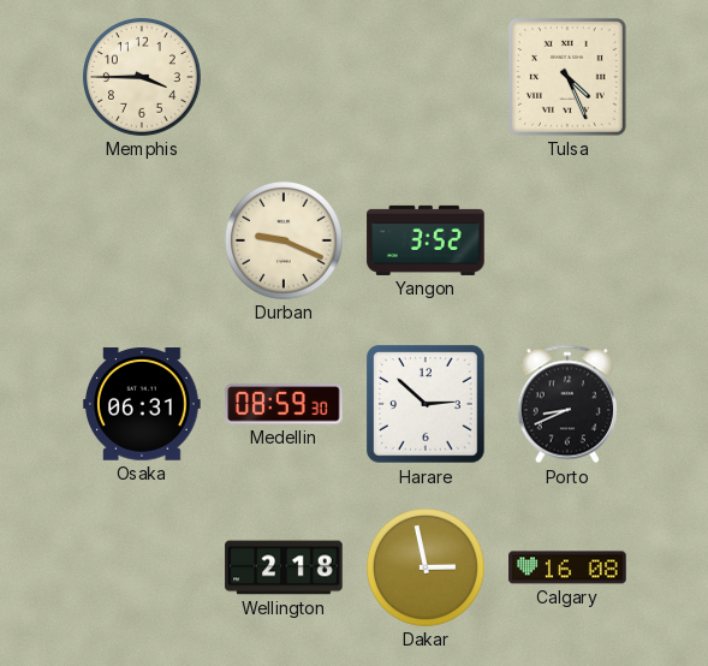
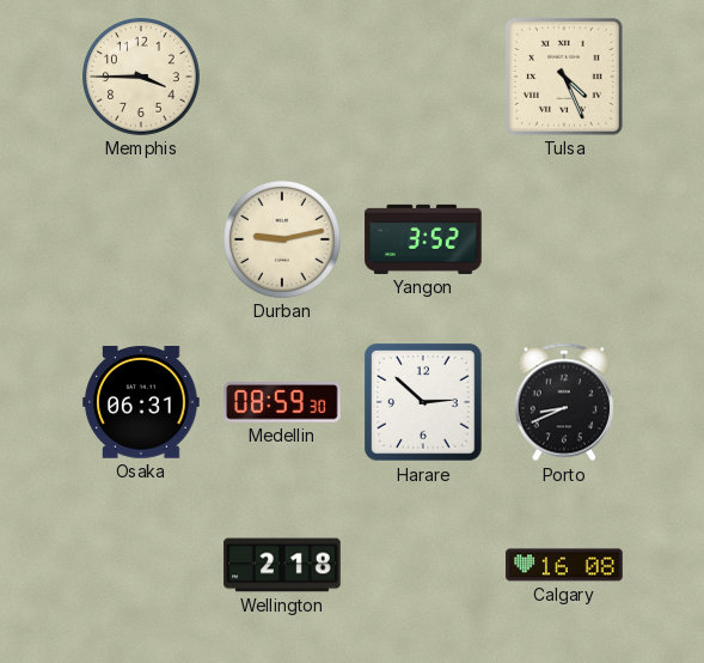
Durban: 9:19 -> 9:13 (283, 241)
Dakar: 2:58 -> none (427, 569)
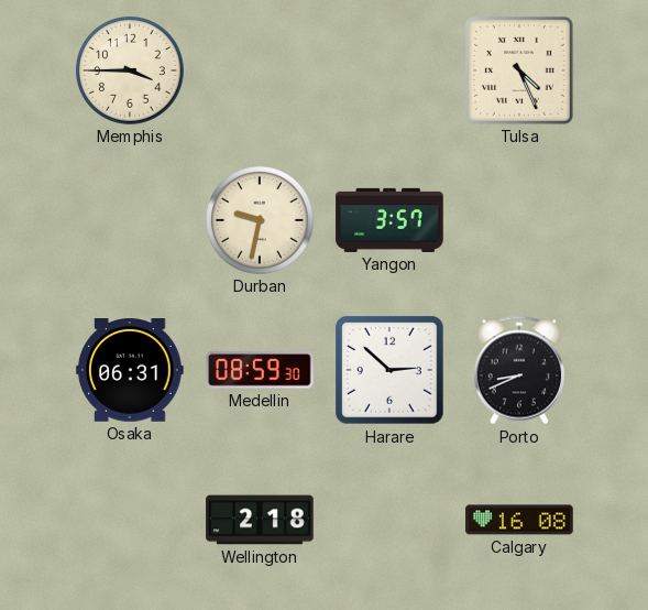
Durban: 9:13 -> 9:32 (261, 221)
Yangon: 3:52 -> 3:57 (389, 220)
